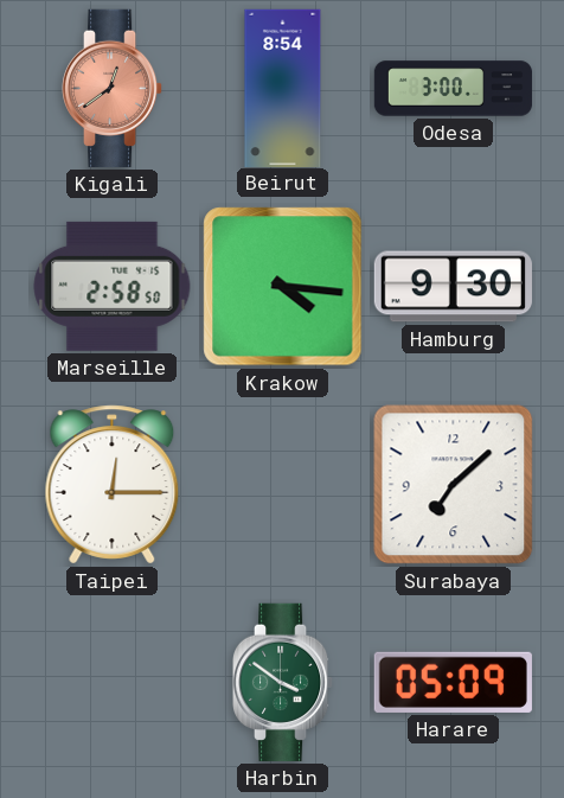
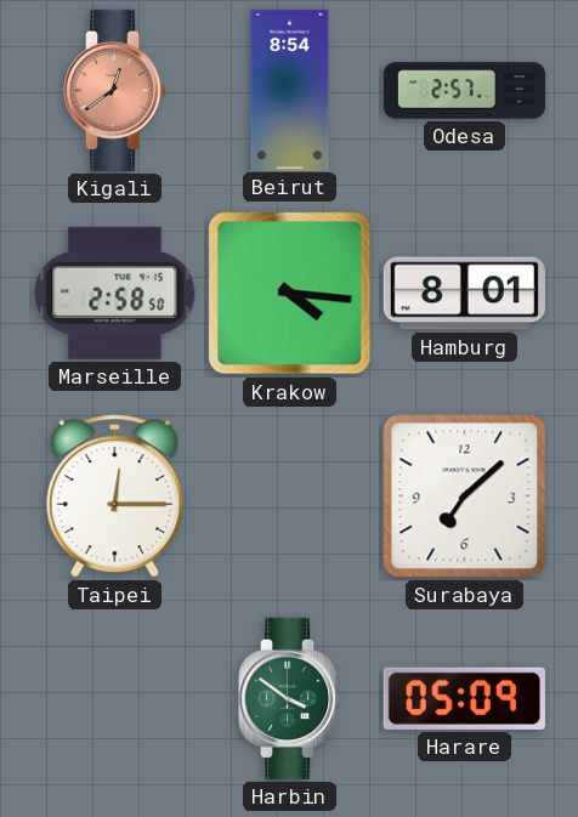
Odesa: 3:00 -> 2:57 (465, 91)
Hamburg: 9:30 -> 8:01 (464, 294)
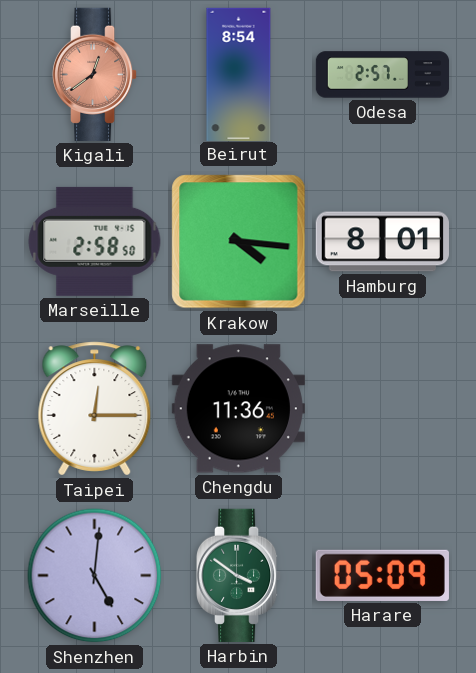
Chengdu: none -> 11:36 (238, 409)
Surabaya: 7:08 -> none (465, 497)
Shenzhen: none -> 5:01 (95, 576)
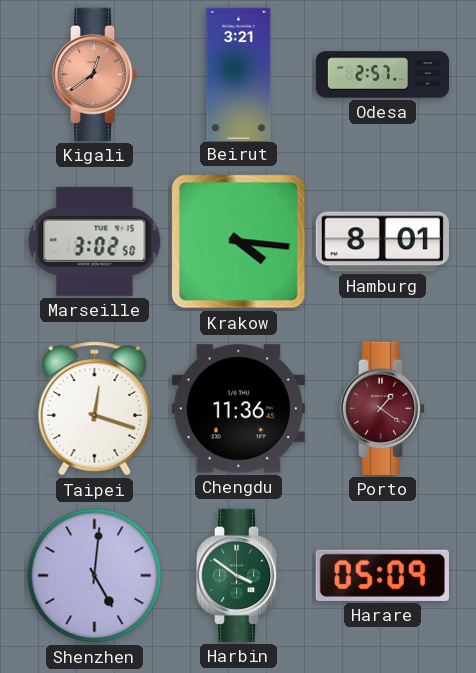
Beirut: 8:54 -> 3:21 (239, 74)
Marseille: 2:58 -> 3:02 (95, 241)
Taipei: 12:15 -> 12:18 (95, 409)
Porto: none -> 1:21 (383, 408)
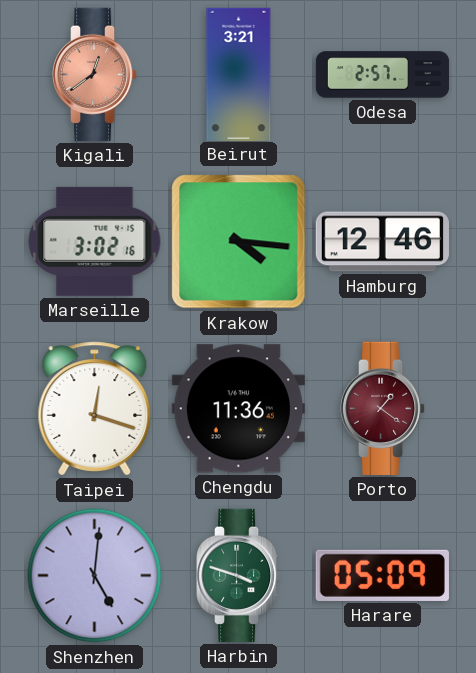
Marseille: 3:02:50 -> 3:02:16 (95, 241)
Hamburg: 8:01 -> 12:46 (382, 242)
Harbin: 3:51 -> 3:48 (239, 575)
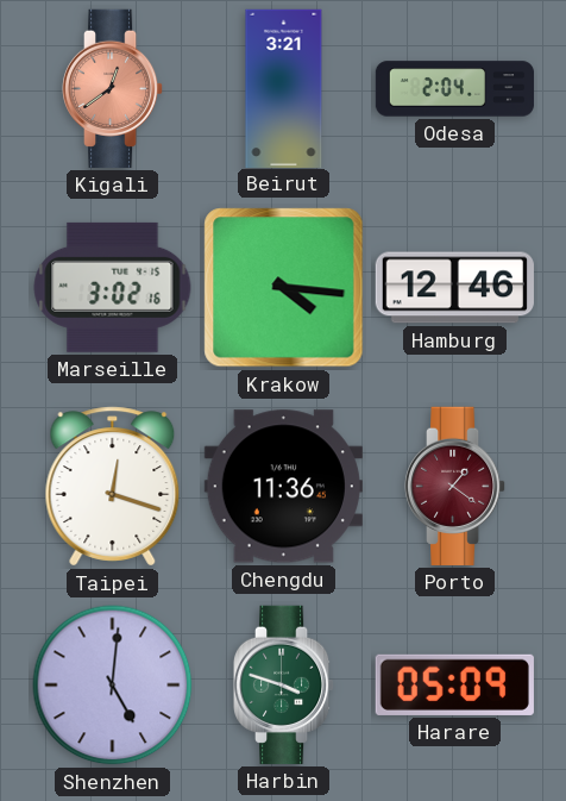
Odesa: 2:57 -> 2:04 (455, 89)
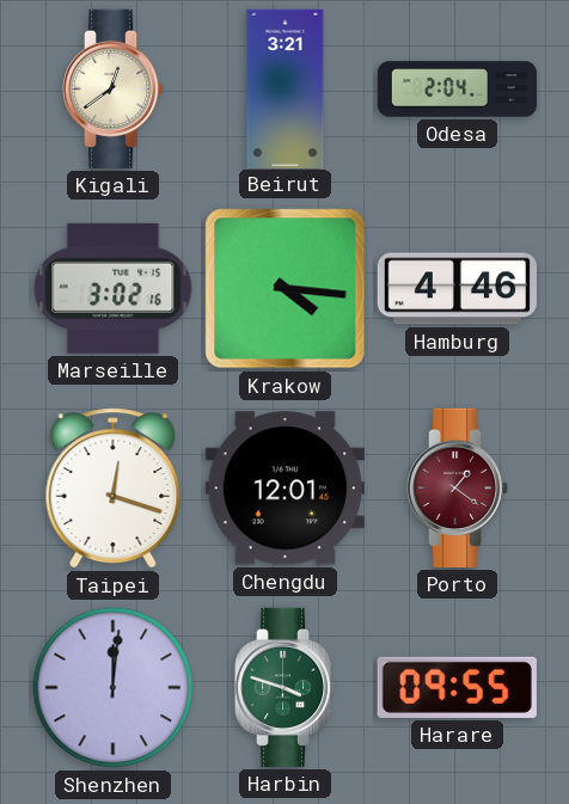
Kigali dial: salmon -> cream (114, 88)
Hamburg: 12:46 -> 4:46 (457, 289)
Chengdu: 11:36 -> 12:01 (284, 489)
Shenzhen: 5:01 -> 12:01 (114, 688)
Harare: 05:09 -> 09:55 (457, 687)
